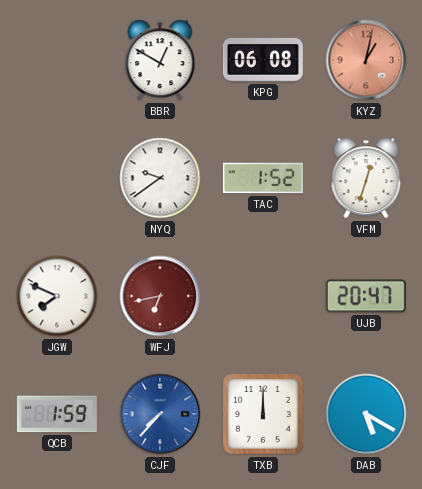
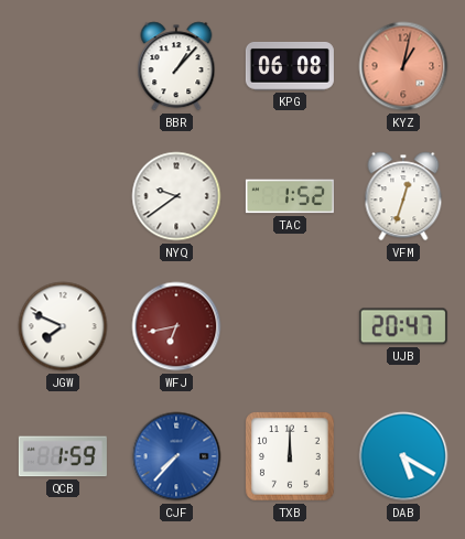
BBR: 12:50 -> 1:07 (176, 66)
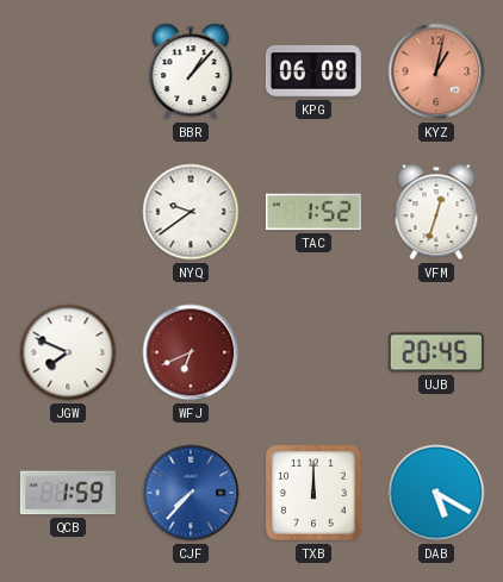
WFJ: 6:43 -> 6:41 (191, 352)
UJB: 20:47 -> 20:45 (436, 352)
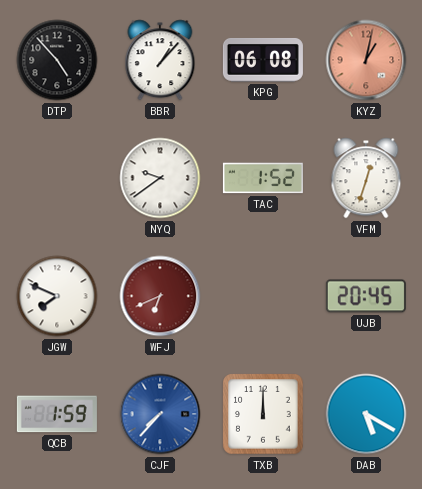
DTP: none -> 4:53 (57, 60)
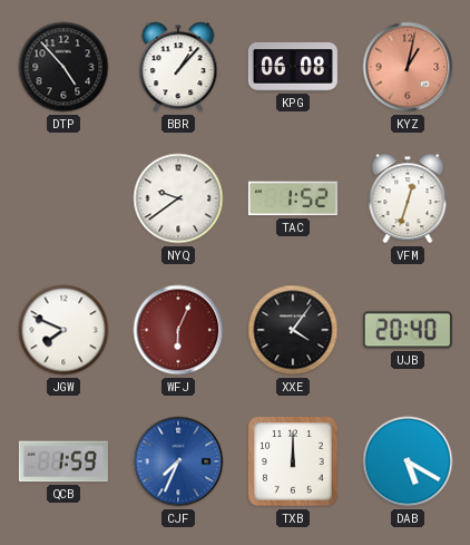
WFJ: 6:41 -> 6:04 (178, 330)
XXE: none -> 4:06 (293, 330)
UJB: 20:45 -> 20:40 (408, 330)
CJF: 7:37 -> 7:34 (178, 461)
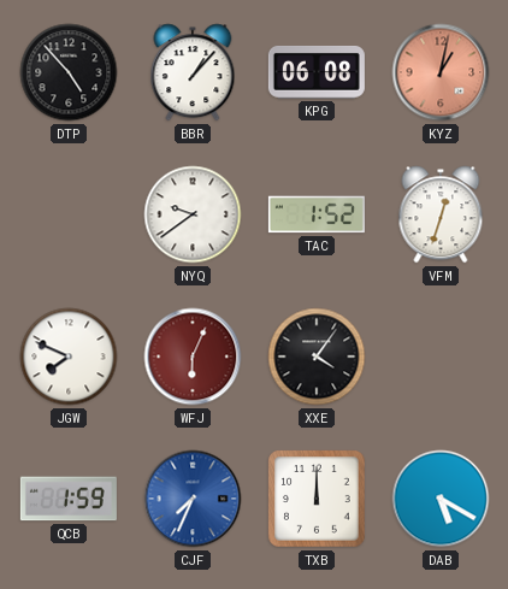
UJB: 20:40 -> none (408, 330)
